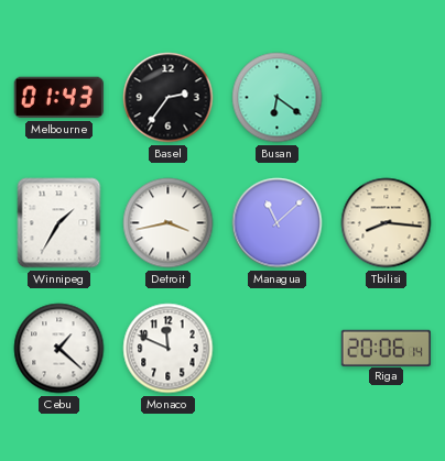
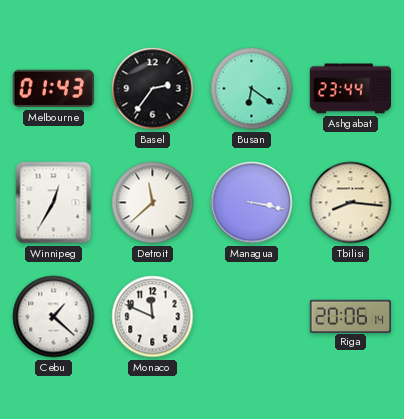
Ashgabat: none -> 23:44 (351, 89)
Winnipeg: 1:35 -> 12:35 (54, 203)
Detroit: 3:43 -> 11:38 (153, 203)
Managua: 11:08 -> 3:17 (252, 203)
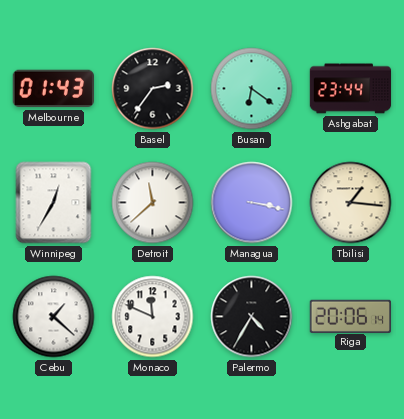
Tbilisi: 8:16 -> 1:16 (351, 203)
Palermo: none -> 4:35 (252, 317)
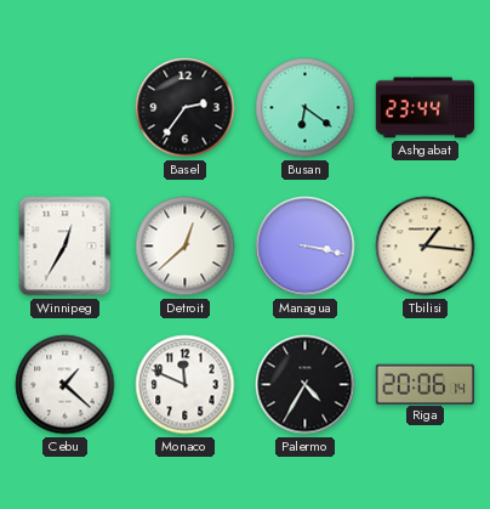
Melbourne: 01:43 -> none (53, 89)
Detroit: 11:38 -> 12:38 (186, 247)
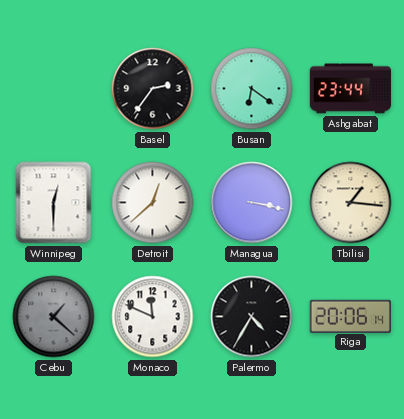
Winnipeg: 12:35 -> 12:30 (54, 203)
Cebu dial: white -> grey (54, 317)
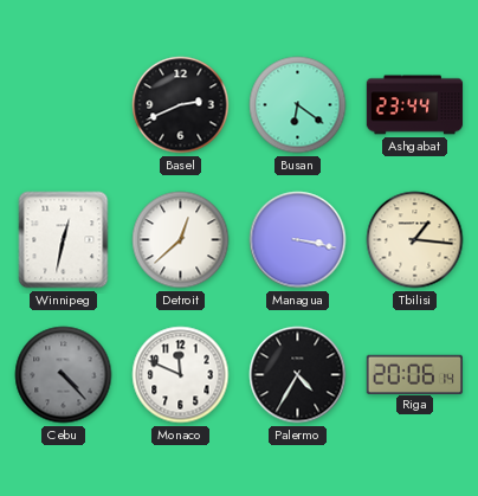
Basel: 2:36 -> 2:41 (181, 105)
Winnipeg: 12:30 -> 12:32 (64, 240)
Cebu: 1:22 -> 4:23 (64, 375)
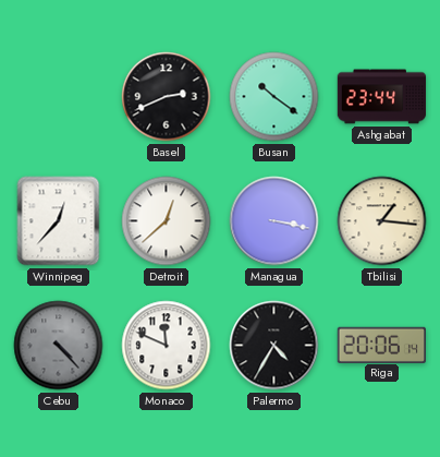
Busan: 6:21 -> 10:21 (274, 97)
Winnipeg: 12:32 -> 12:37 (59, 221)
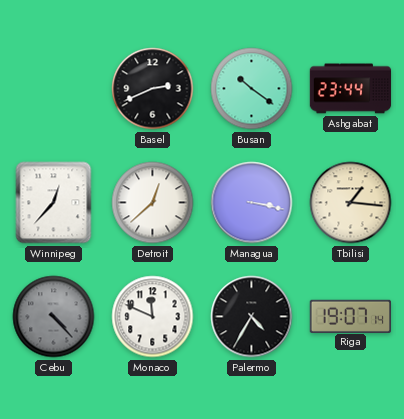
Riga: 20:06 -> 19:07 (350, 316)
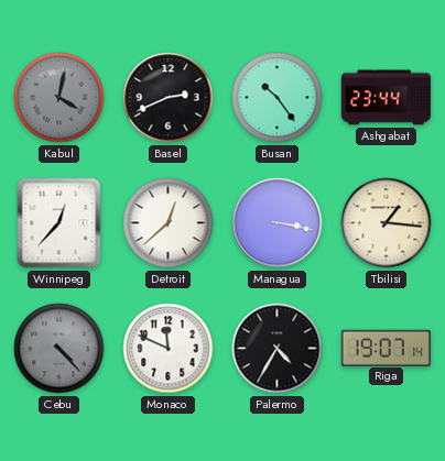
Kabul: none -> 4:02 (59, 98)
Busan: 10:21 -> 10:24 (278, 98)
